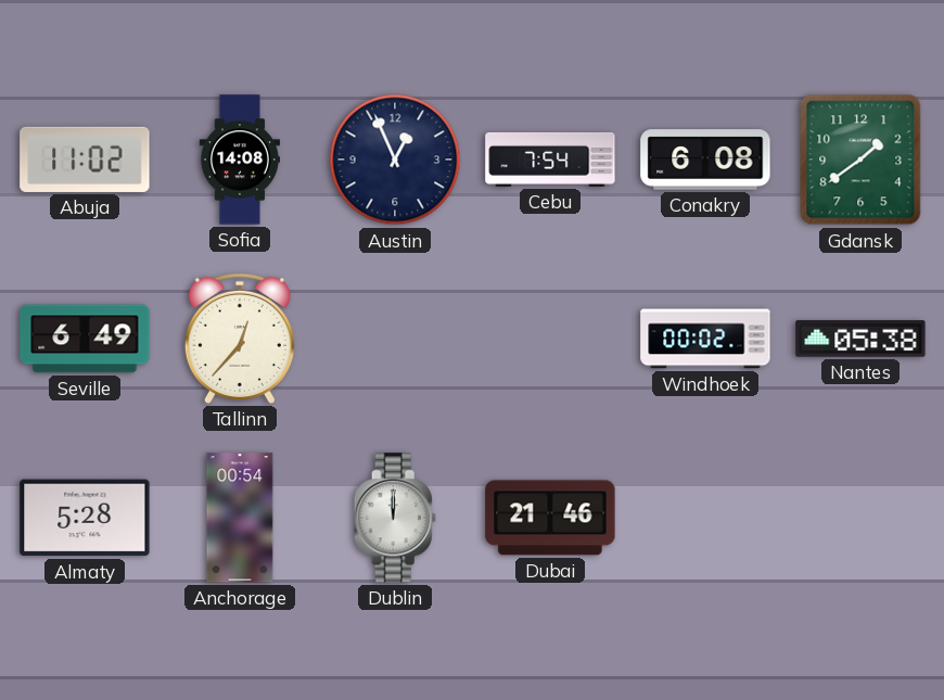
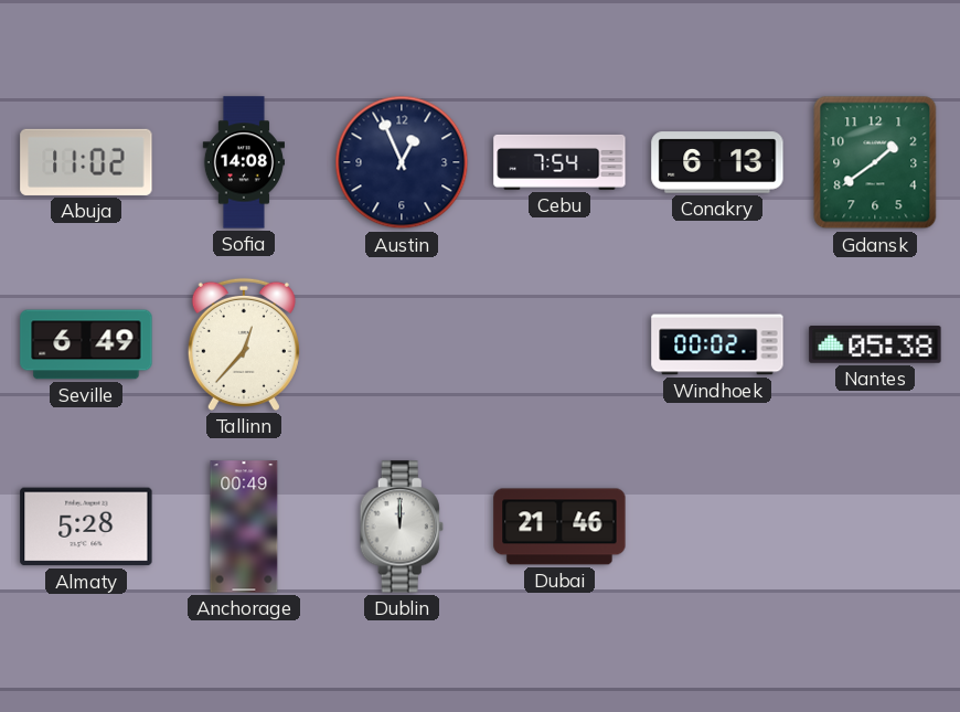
Conakry: 6:08 -> 6:13 (717, 162)
Anchorage: 00:54 -> 00:49 (244, 527)
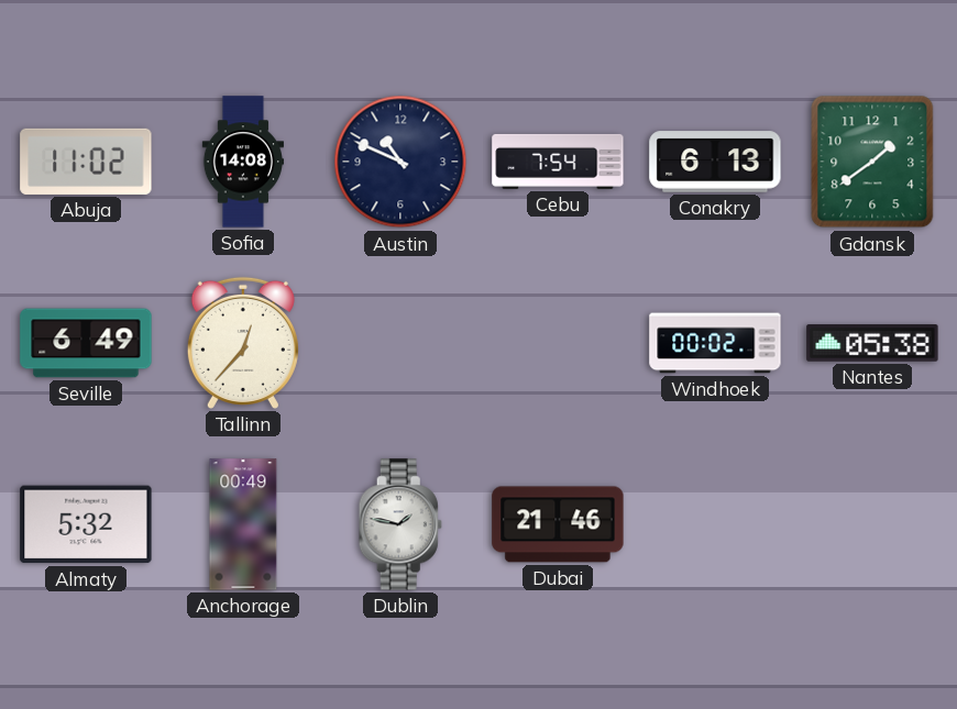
Austin: 12:56 -> 10:49 (400, 162)
Almaty: 5:28 -> 5:32 (86, 524)
Dublin: 12:00 -> 1:47 (400, 524)
